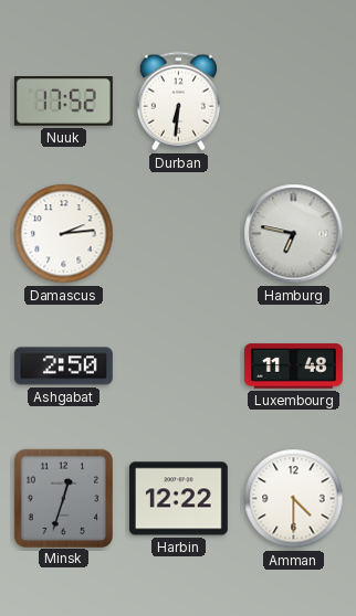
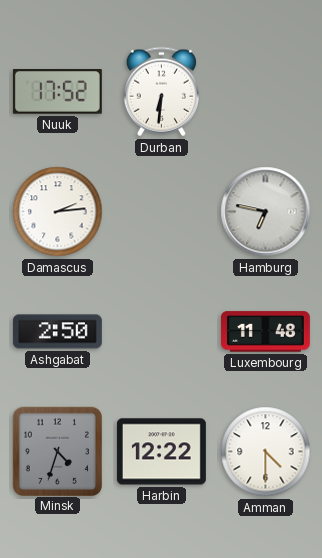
Minsk: 12:33 -> 4:33 (57, 451)
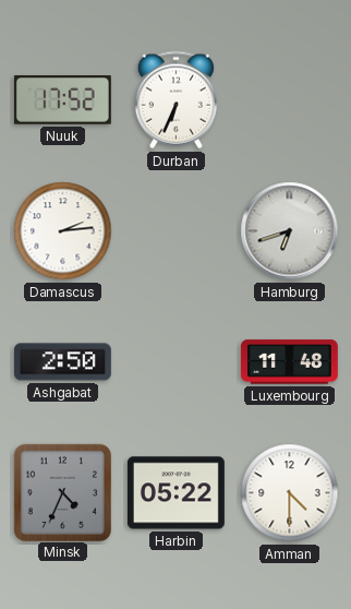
Durban: 6:31 -> 6:34 (175, 100)
Hamburg: 6:47 -> 6:42 (290, 231)
Minsk: 4:33 -> 4:34 (62, 492)
Harbin: 12:22 -> 05:22 (175, 493)
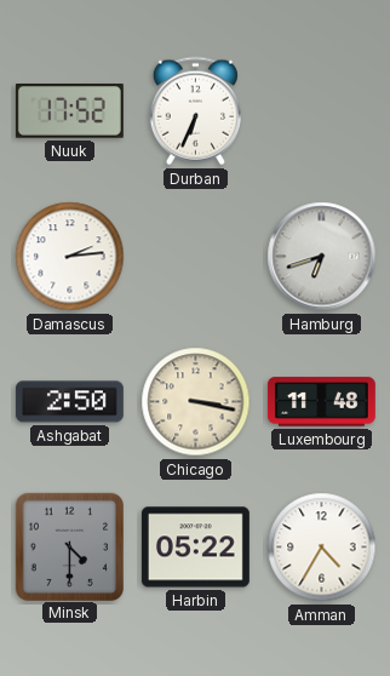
Chicago: none -> 3:17 (196, 402)
Minsk: 4:34 -> 4:30 (69, 546)
Amman: 4:30 -> 4:35 (322, 548)
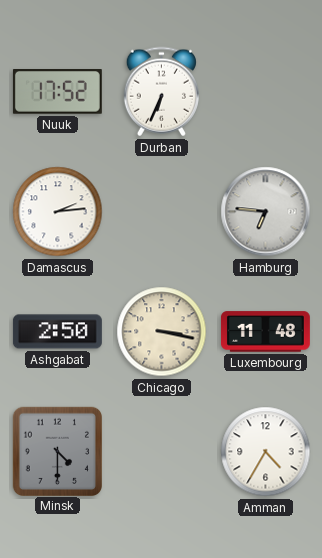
Hamburg: 6:42 -> 6:46 (266, 212)
Harbin: 05:22 -> none (195, 548)
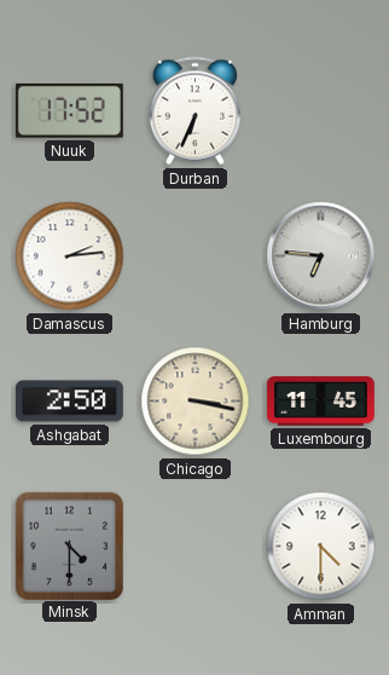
Luxembourg: 11:48 -> 11:45 (320, 402)
Amman: 4:35 -> 4:30 (321, 547)
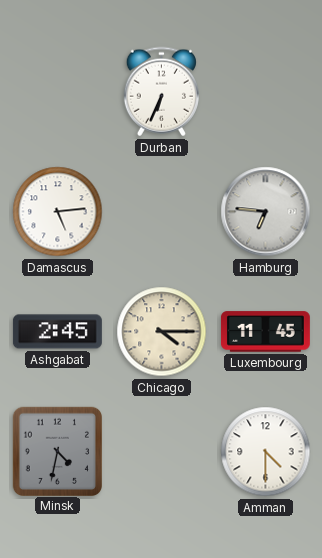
Nuuk: 17:52 -> none (69, 111)
Damascus: 2:14 -> 5:14 (58, 212)
Ashgabat: 2:50 -> 2:45 (57, 332)
Chicago: 3:17 -> 4:15 (162, 332)
Minsk: 4:30 -> 4:32 (57, 451)
